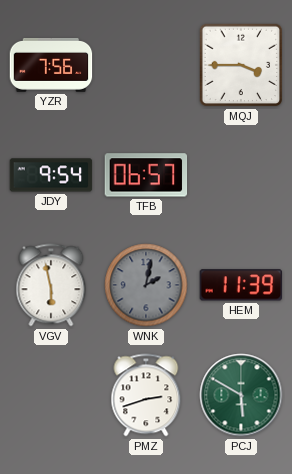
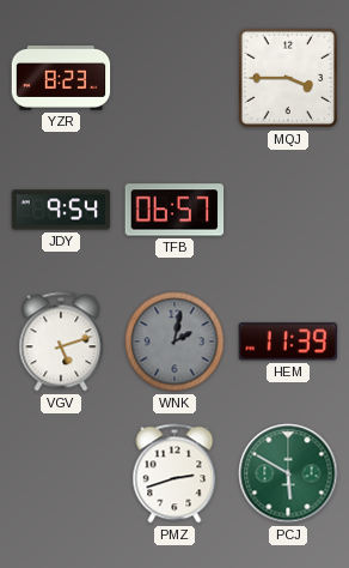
YZR: 7:56 -> 8:23 (61, 78)
VGV: 5:58 -> 5:12 (61, 342)
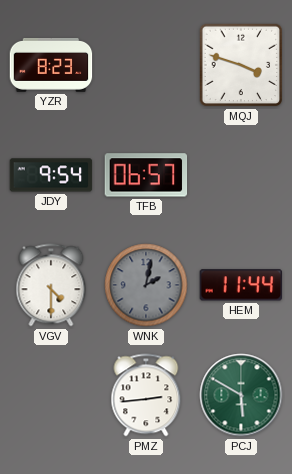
MQJ: 3:45 -> 3:48 (241, 65)
VGV: 5:12 -> 4:30 (51, 285)
HEM: 11:39 -> 11:44 (241, 285)
PMZ: 2:42 -> 2:44 (146, 395)
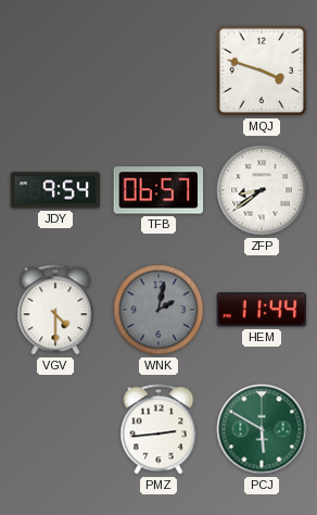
YZR: 8:23 -> none (51, 65)
ZFP: none -> 8:39 (262, 190)
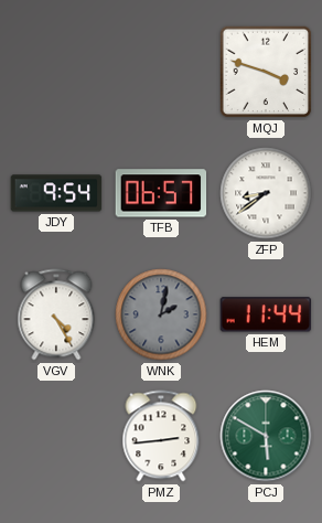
VGV: 4:30 -> 4:25 (56, 314)
